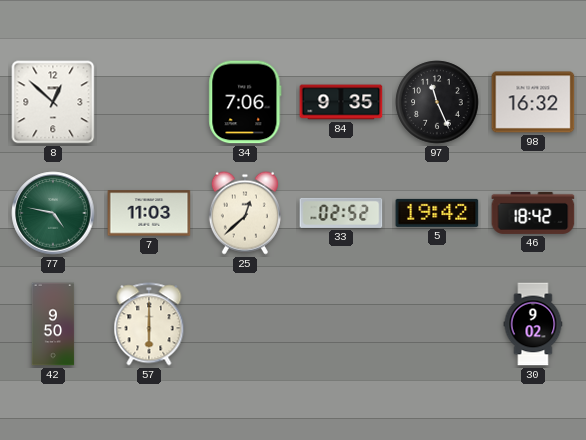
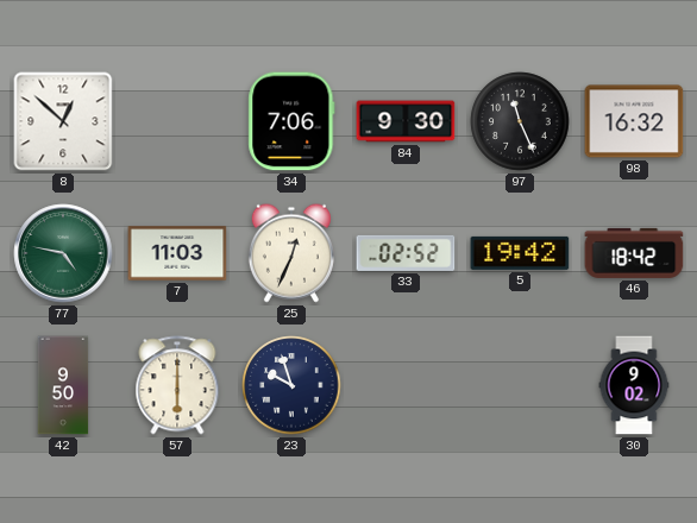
84: 9:35 -> 9:30 (406, 121)
25: 12:38 -> 12:34 (291, 253)
23: none -> 9:57 (291, 385)
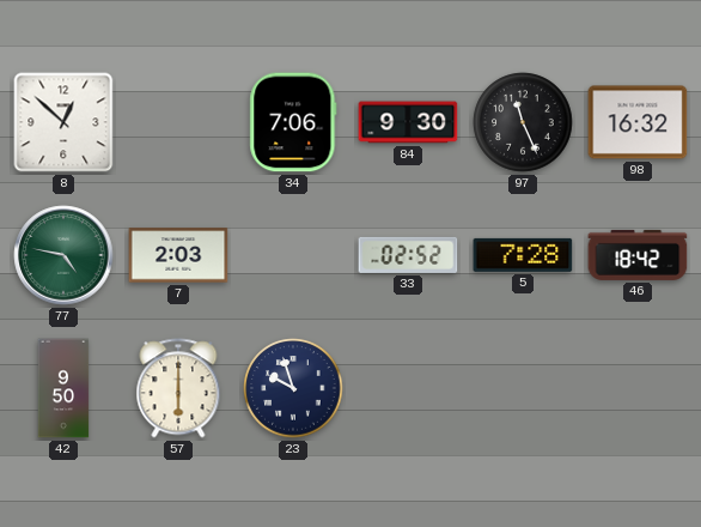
7: 11:03 -> 2:03 (178, 255)
25: 12:34 -> none (291, 253)
5: 19:42 -> 7:28 (523, 255)
30: 9:02 -> none (634, 385)
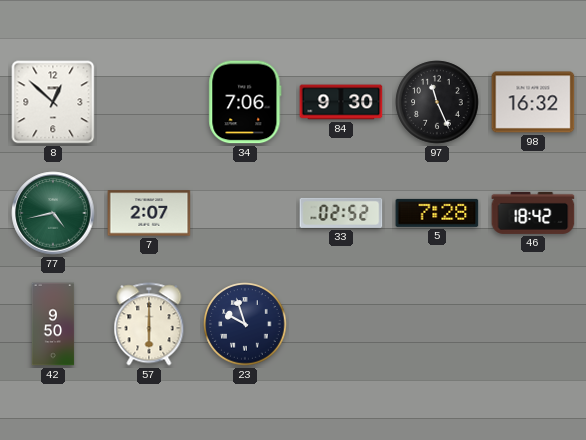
77: 4:47 -> 4:43 (53, 213)
7: 2:03 -> 2:07 (149, 213)
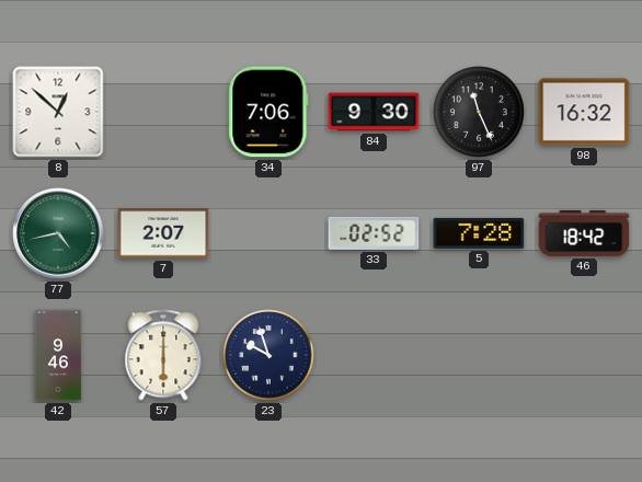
42: 9:50 -> 9:46 (58, 355)
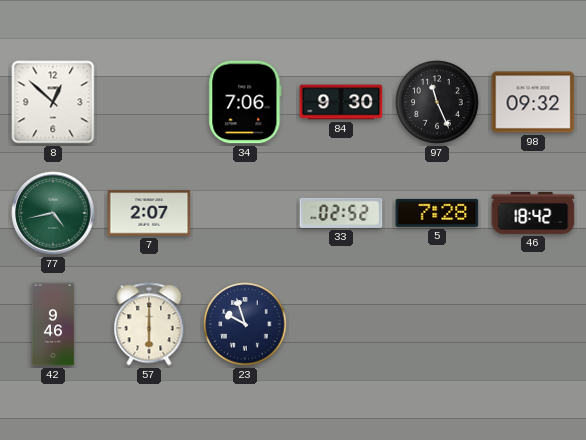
98: 16:32 -> 09:32 (533, 102)
